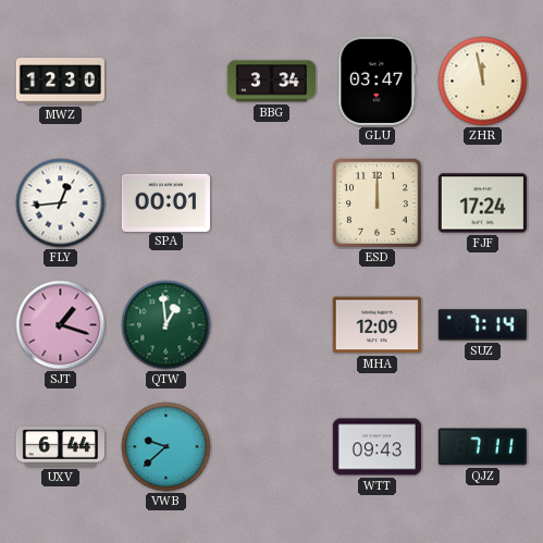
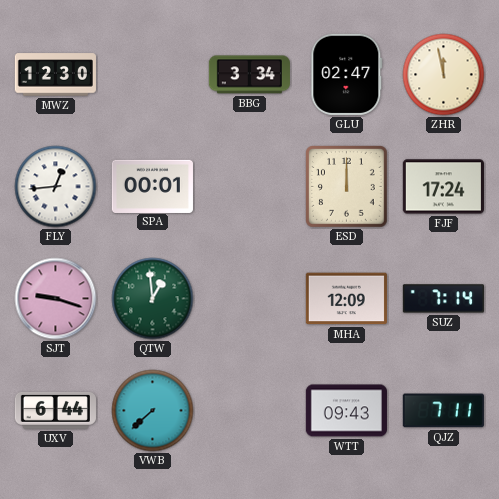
GLU: 03:47 -> 02:47 (347, 74)
SJT: 1:18 -> 9:18 (56, 299)
VWB: 9:38 -> 7:38 (153, 411)
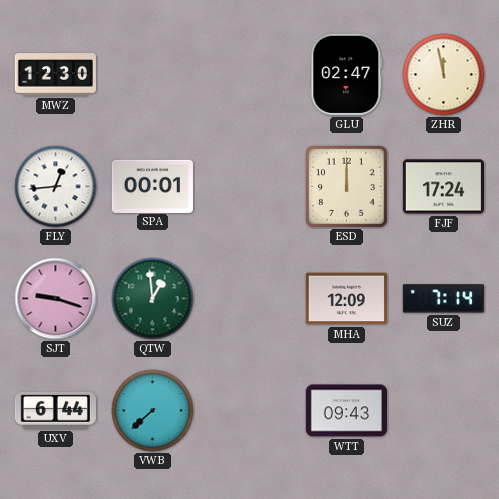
BBG: 3:34 -> none (249, 75)
QJZ: 7:11 -> none (443, 411)
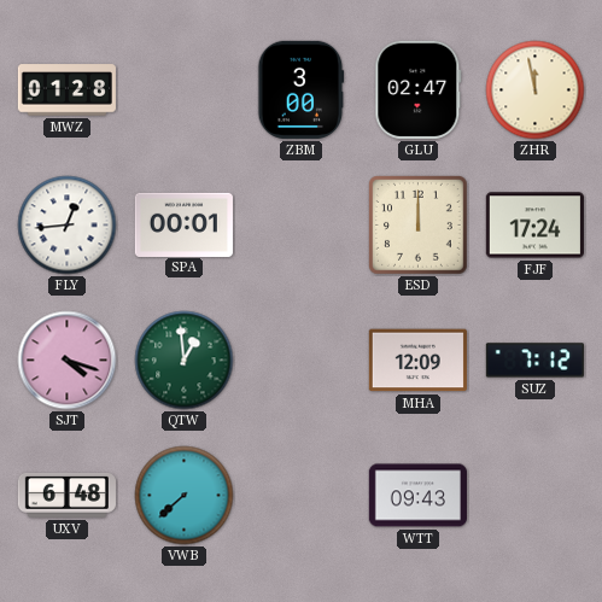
MWZ: 12:30 -> 01:28 (66, 90)
ZBM: none -> 3:00 (302, 89)
SJT: 9:18 -> 4:18 (68, 361)
SUZ: 7:14 -> 7:12 (534, 361)
UXV: 6:44 -> 6:48 (66, 495)
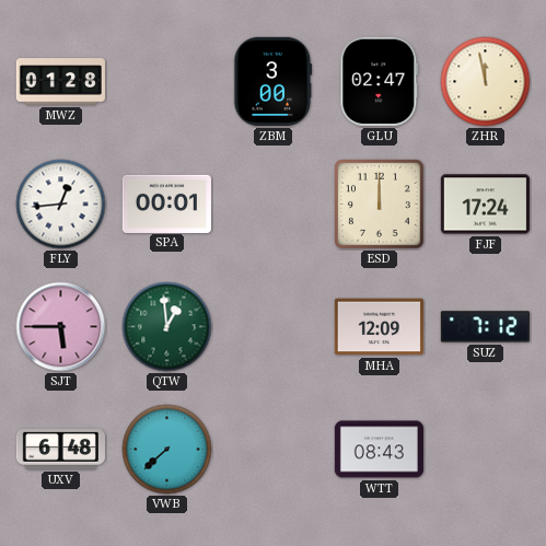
SJT: 4:18 -> 5:45 (61, 327)
WTT: 09:43 -> 08:43 (379, 450)
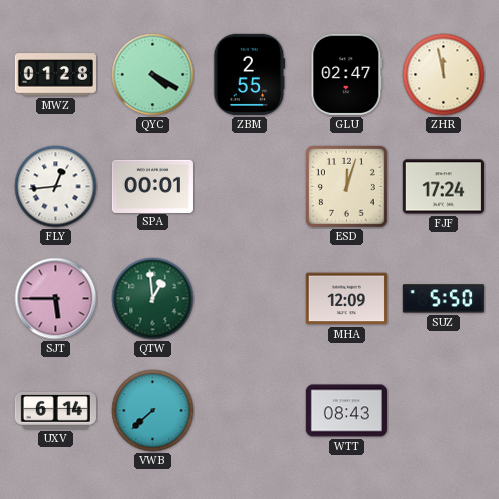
QYC: none -> 4:20 (153, 75)
ZBM: 3:00 -> 2:55 (250, 74)
ESD: 12:00 -> 12:03 (347, 187)
SUZ: 7:12 -> 5:50 (443, 299)
UXV: 6:48 -> 6:14 (55, 410)
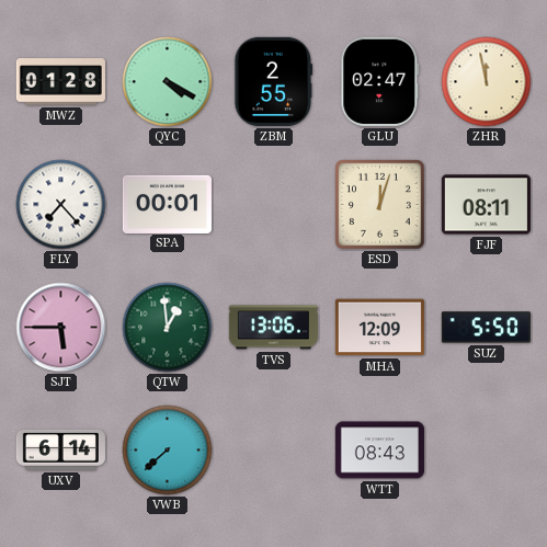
FLY: 12:44 -> 7:23 (61, 205)
FJF: 17:24 -> 08:11 (486, 205)
TVS: none -> 13:06 (273, 328)
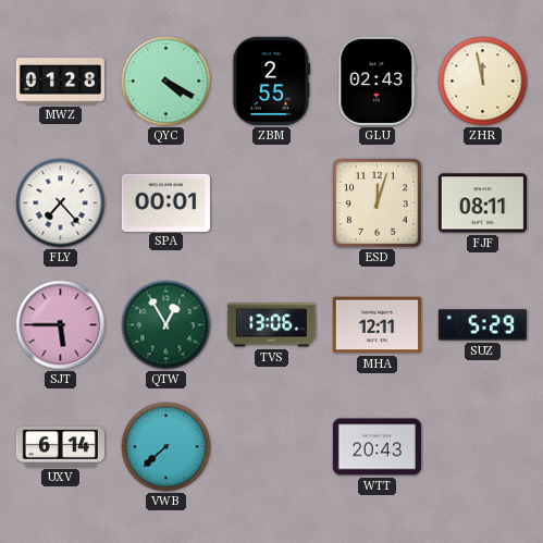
GLU: 02:47 -> 02:43 (378, 81)
QTW: 12:59 -> 12:55 (166, 325)
MHA: 12:09 -> 12:11 (377, 325)
SUZ: 5:50 -> 5:29 (482, 325)
WTT: 08:43 -> 20:43 (377, 447)
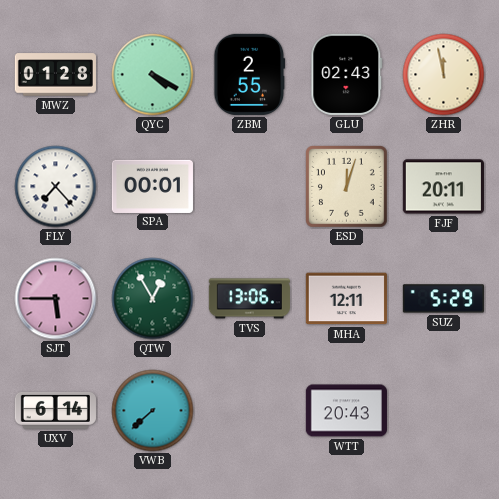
FJF: 08:11 -> 20:11 (443, 187)
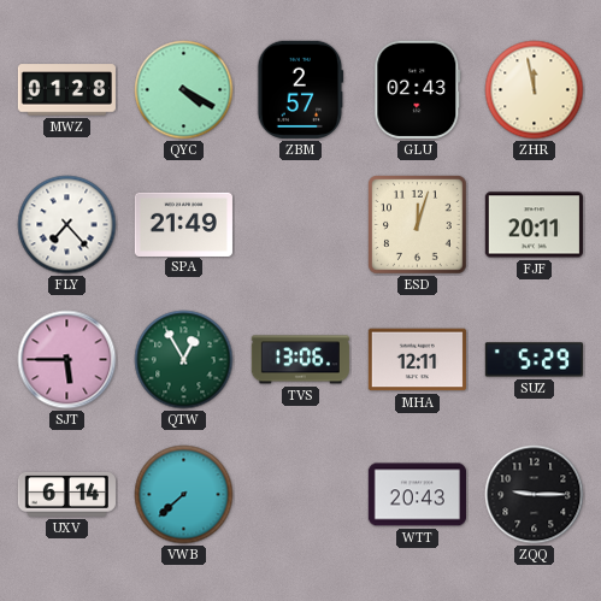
ZBM: 2:55 -> 2:57 (301, 89)
SPA: 00:01 -> 21:49 (183, 224)
ZQQ: none -> 9:15 (535, 495)
